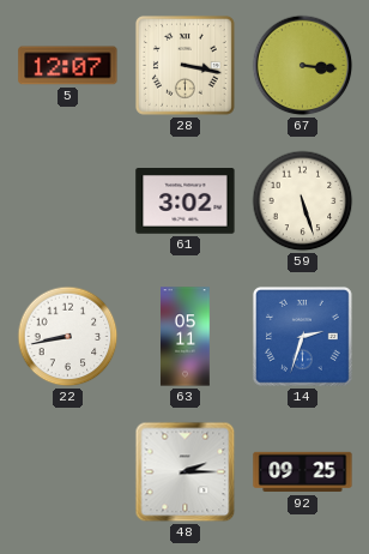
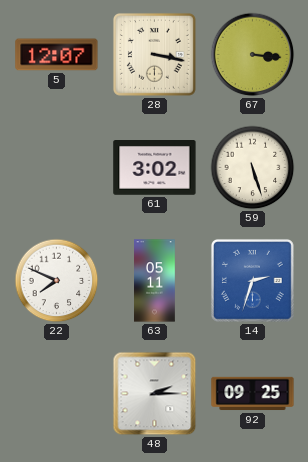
22: 8:43 -> 7:49 (57, 281)
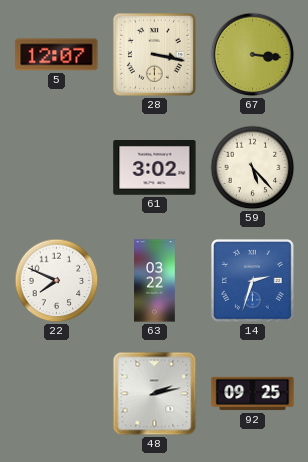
59: 5:27 -> 5:23 (253, 168)
63: 05:11 -> 03:22 (155, 281)
48: 2:15 -> 2:13 (155, 394)
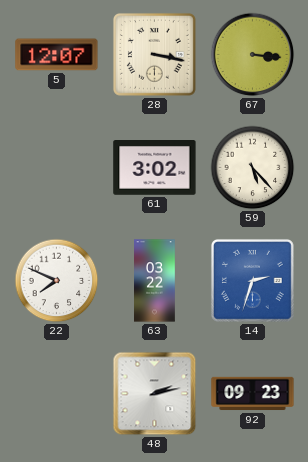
92: 09:25 -> 09:23 (253, 394)
